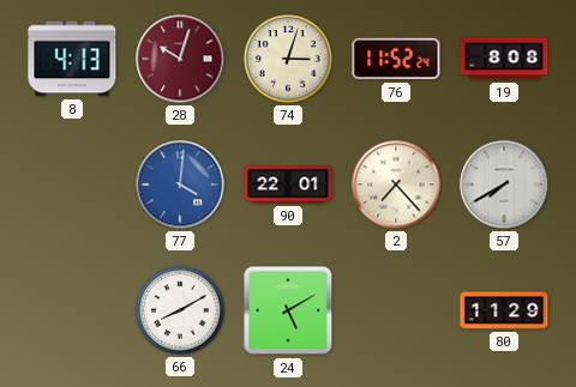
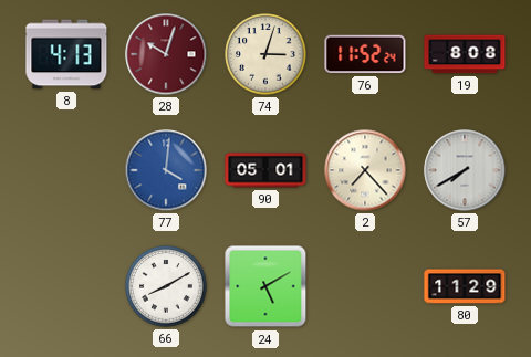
90: 22:01 -> 05:01 (265, 170)
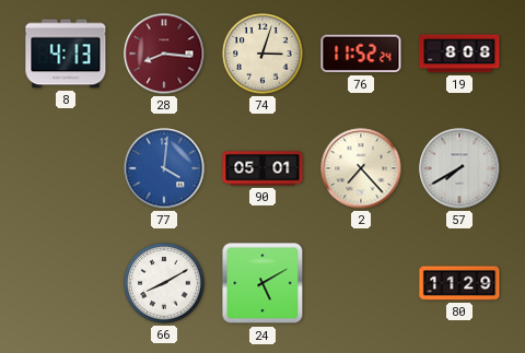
28: 10:03 -> 8:16 (164, 54)
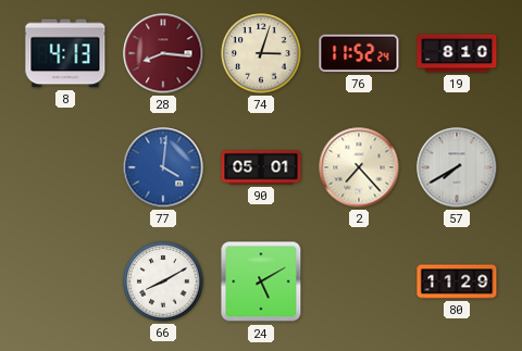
19: 8:08 -> 8:10 (457, 53)
